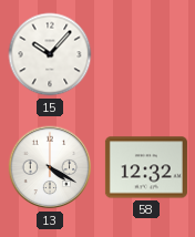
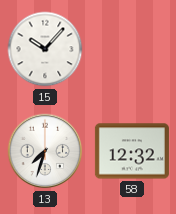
13: 4:20 -> 7:33 (45, 151)
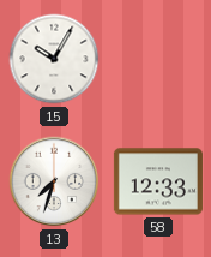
15: 10:07 -> 10:05 (54, 59)
58: 12:32 -> 12:33 (158, 181)
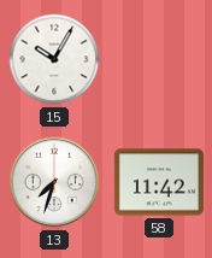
58: 12:33 -> 11:42 (159, 182)
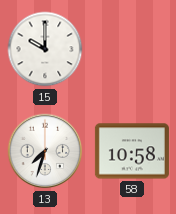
15: 10:05 -> 10:00 (45, 49)
58: 11:42 -> 10:58 (132, 151)
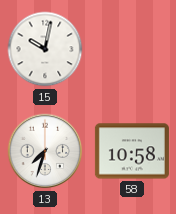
15: 10:00 -> 10:02 (45, 49)
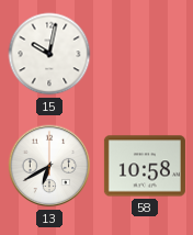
13: 7:33 -> 6:40 (49, 166)
